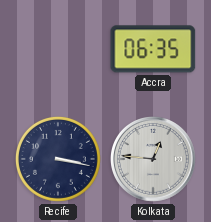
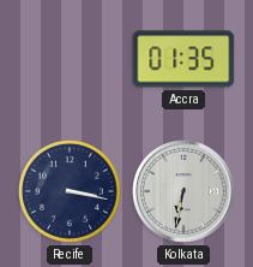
Accra: 06:35 -> 01:35 (183, 59)
Kolkata: 12:46 -> 6:32 (185, 192)
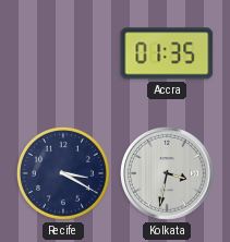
Recife: 3:17 -> 3:20 (63, 173)
Kolkata: 6:32 -> 3:32 (168, 174)
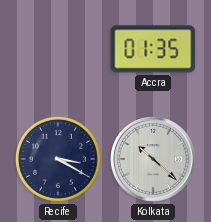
Kolkata: 3:32 -> 10:22 (154, 160)
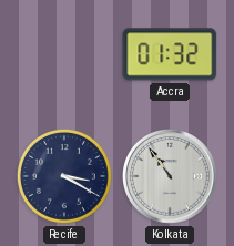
Accra: 01:35 -> 01:32 (170, 54)
Kolkata: 10:22 -> 10:54 (171, 177)
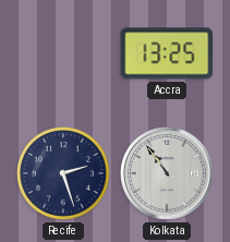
Accra: 01:32 -> 13:25 (167, 53)
Recife: 3:20 -> 2:27 (63, 173)
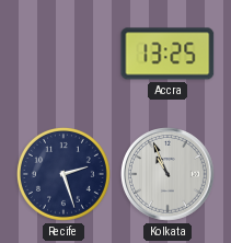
Kolkata: 10:54 -> 10:56 (169, 175)
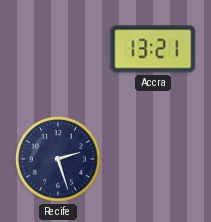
Accra: 13:25 -> 13:21 (153, 49)
Kolkata: 10:56 -> none (169, 175)
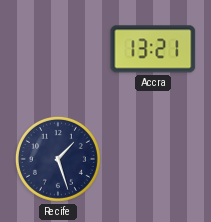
Recife: 2:27 -> 1:27 (58, 159)
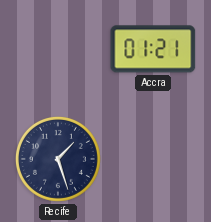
Accra: 13:21 -> 01:21 (153, 49)
